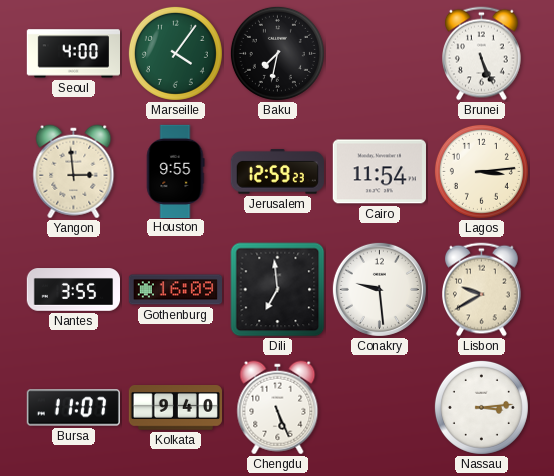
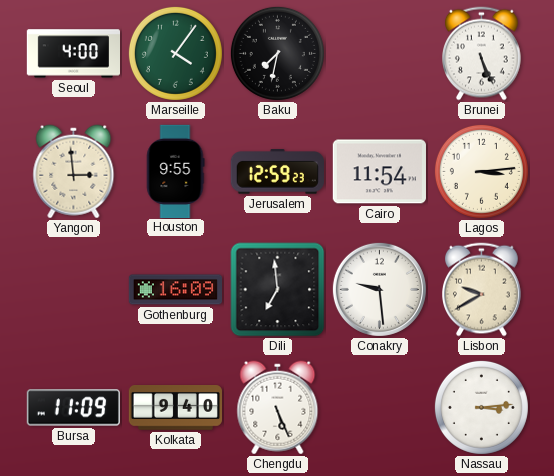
Nantes: 3:55 -> none (74, 290)
Bursa: 11:07 -> 11:09 (73, 408)
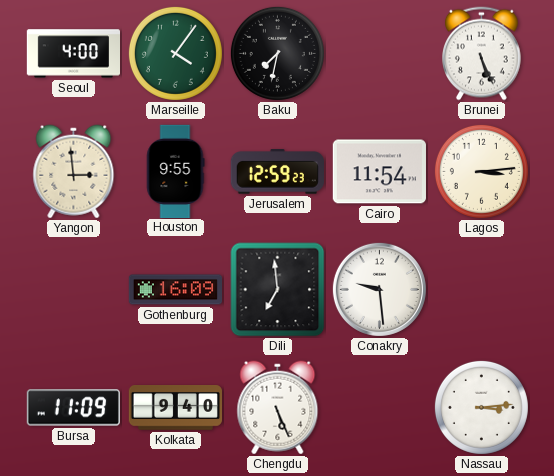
Lisbon: 9:40 -> none (482, 290)
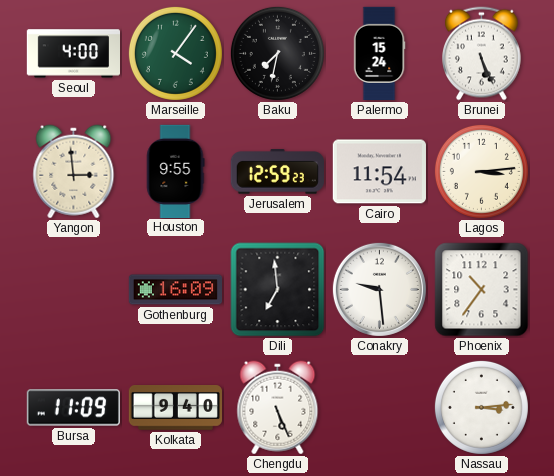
Palermo: none -> 15:24 (379, 54)
Phoenix: none -> 10:36 (482, 290)
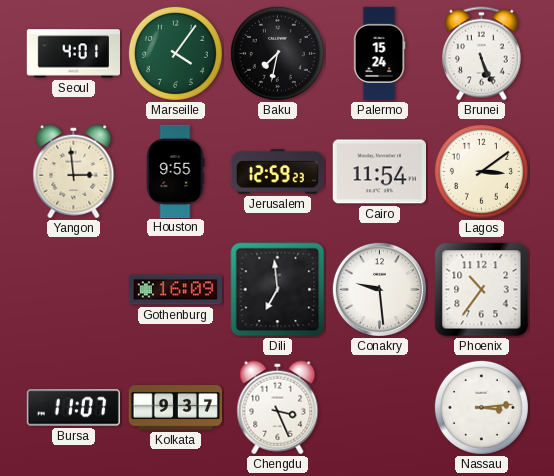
Seoul: 4:00 -> 4:01 (73, 54)
Lagos: 3:14 -> 3:09 (481, 171)
Bursa: 11:09 -> 11:07 (73, 408)
Kolkata: 9:40 -> 9:37 (175, 408)
Chengdu: 5:26 -> 3:26 (278, 408)
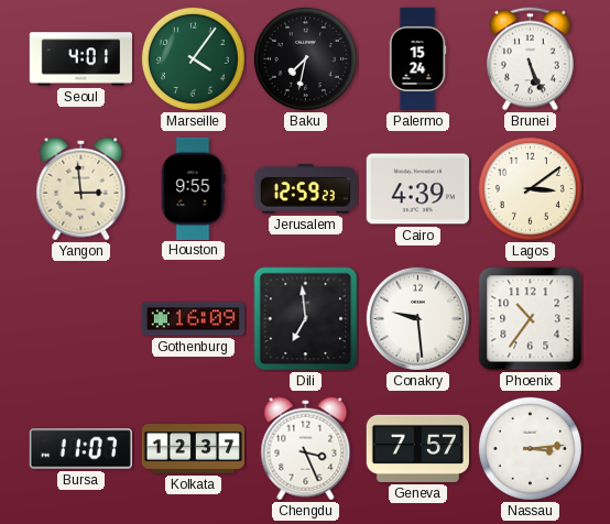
Cairo: 11:54 -> 4:39 (417, 189)
Kolkata: 9:37 -> 12:37 (193, 449)
Geneva: none -> 7:57 (417, 448)
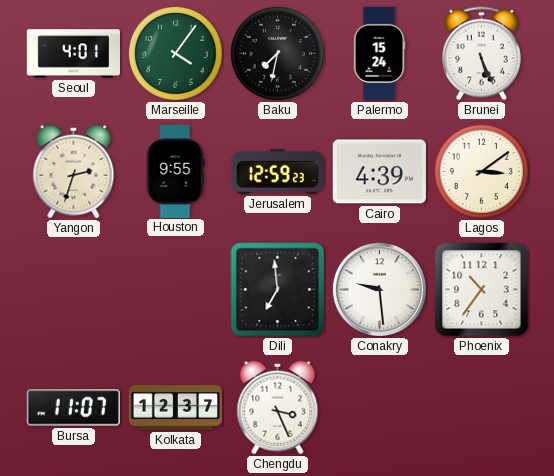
Yangon: 2:59 -> 2:33 (74, 172)
Gothenburg: 16:09 -> none (193, 319)
Geneva: 7:57 -> none (417, 448)
Nassau: 3:14 -> none (530, 448)
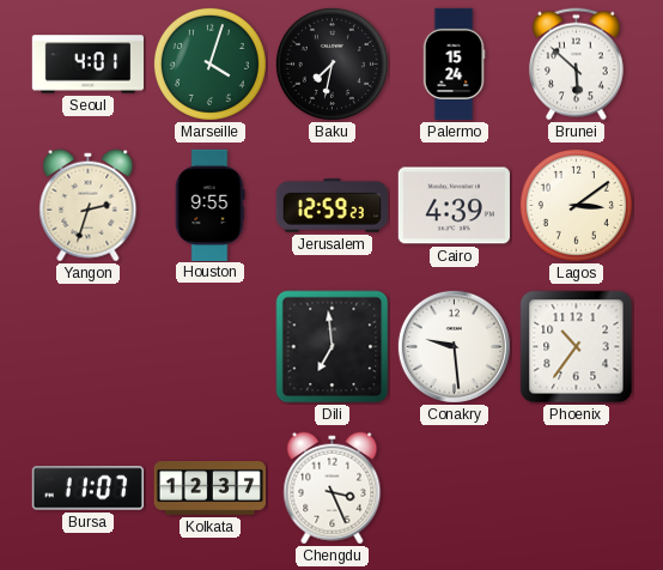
Marseille: 4:06 -> 4:03 (209, 63)
Brunei: 5:26 -> 5:52 (577, 65)
